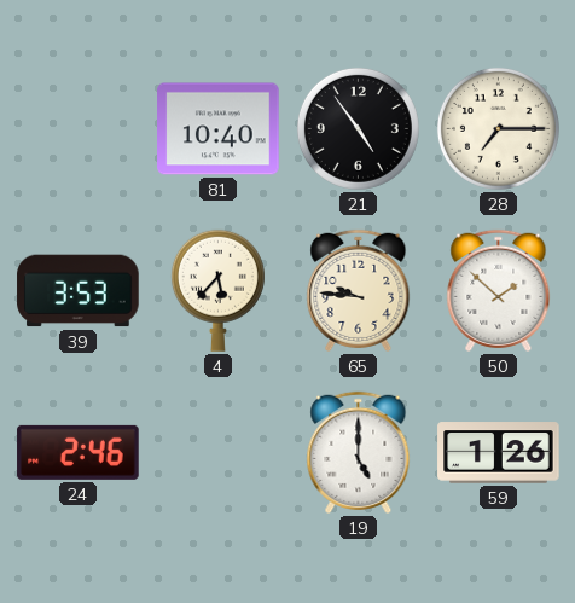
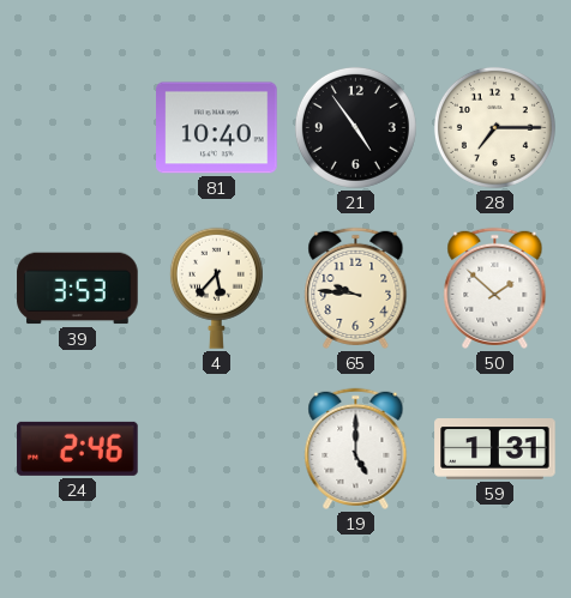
59: 1:26 -> 1:31 (495, 449)
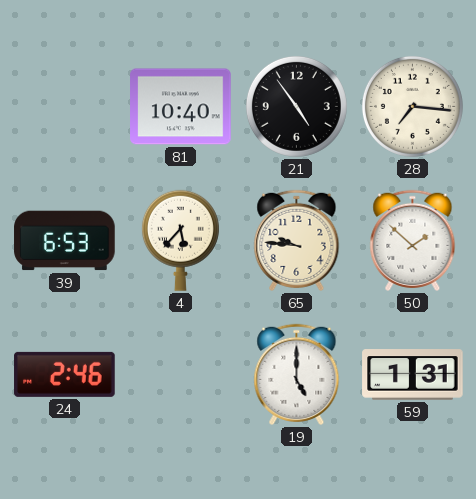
28: 7:15 -> 7:16 (412, 106)
39: 3:53 -> 6:53 (65, 241)
